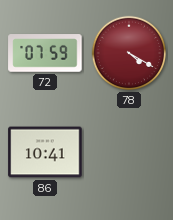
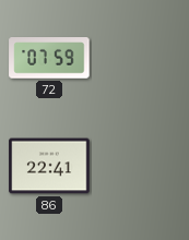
78: 4:20 -> none (129, 53)
86: 10:41 -> 22:41 (49, 166)
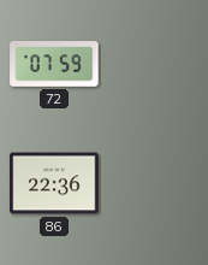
86: 22:41 -> 22:36 (54, 183)
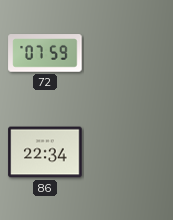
86: 22:36 -> 22:34 (45, 152)
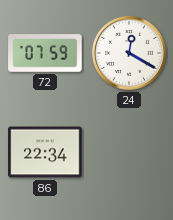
24: none -> 12:20 (129, 53)
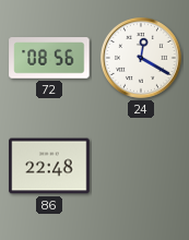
72: 07:59 -> 08:56 (49, 58)
86: 22:34 -> 22:48 (49, 166)
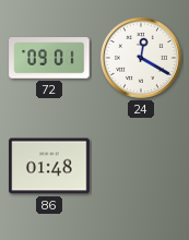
72: 08:56 -> 09:01 (49, 58)
86: 22:48 -> 01:48 (49, 166)
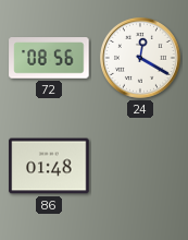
72: 09:01 -> 08:56 (49, 58)
